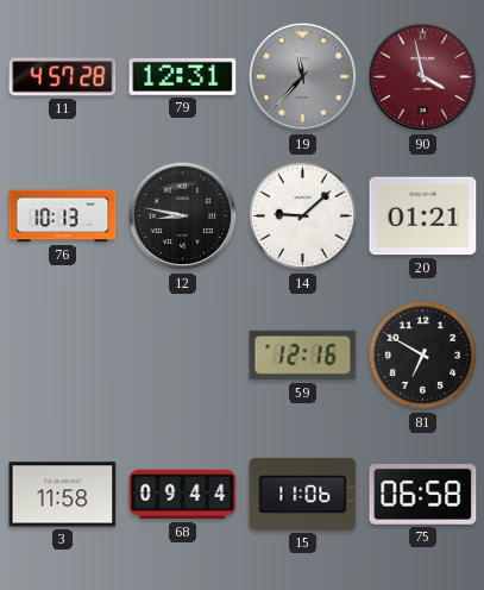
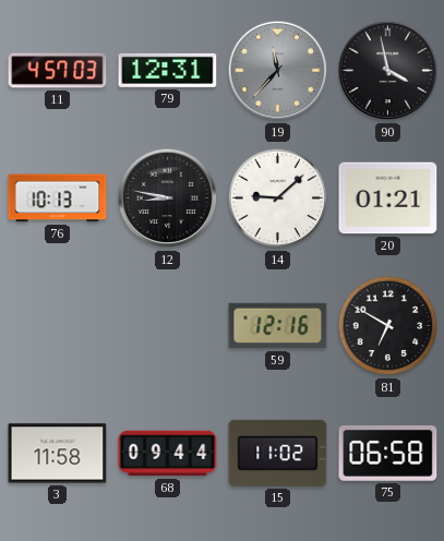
11: 4:57:28 -> 4:57:03 (58, 71)
90 dial: burgundy -> black (388, 71)
15: 11:06 -> 11:02 (278, 453)
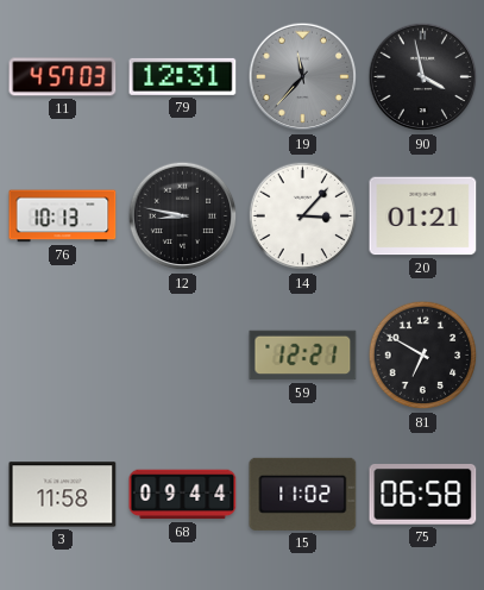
14: 9:08 -> 3:07 (303, 216)
59: 12:16 -> 12:21 (303, 356)
